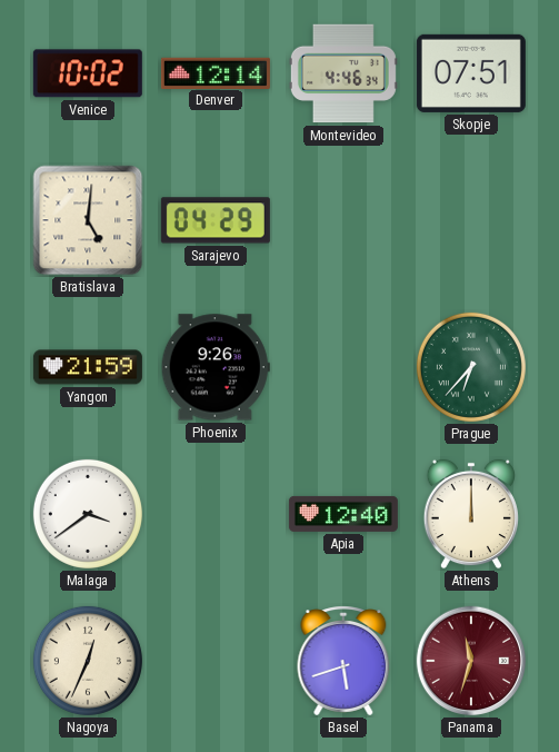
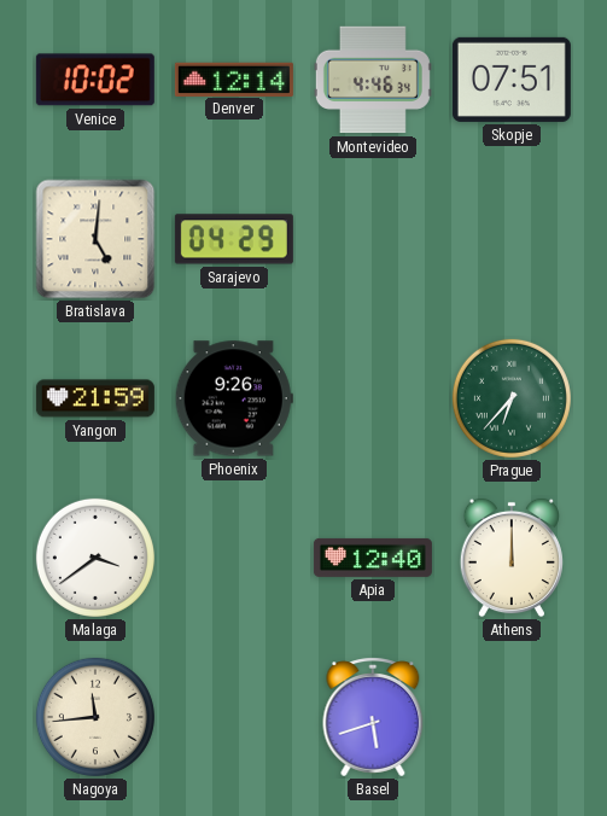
Nagoya: 12:34 -> 11:44 (95, 717)
Panama: 11:33 -> none (471, 661)
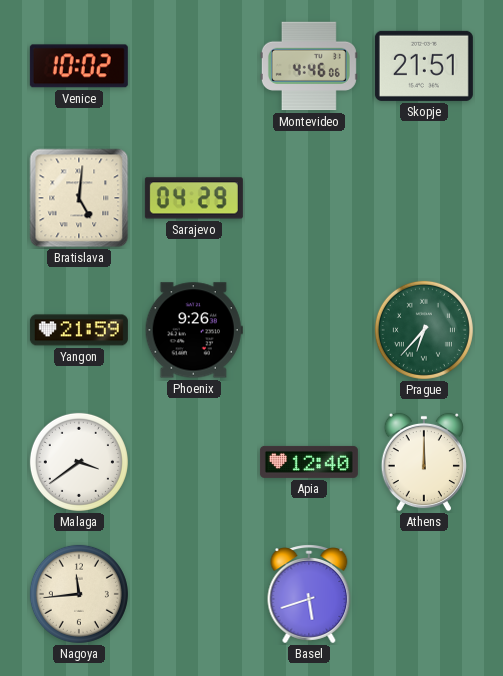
Denver: 12:14 -> none (234, 78)
Montevideo: 4:46:34 -> 4:46:06 (309, 66)
Skopje: 07:51 -> 21:51 (424, 66)
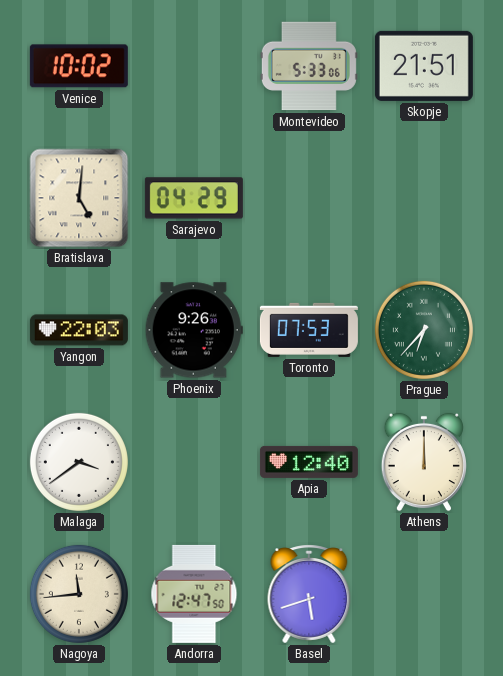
Montevideo: 4:46 -> 5:33 (309, 66)
Yangon: 21:59 -> 22:03 (79, 330)
Toronto: none -> 07:53 (309, 330)
Andorra: none -> 12:47 (194, 594)
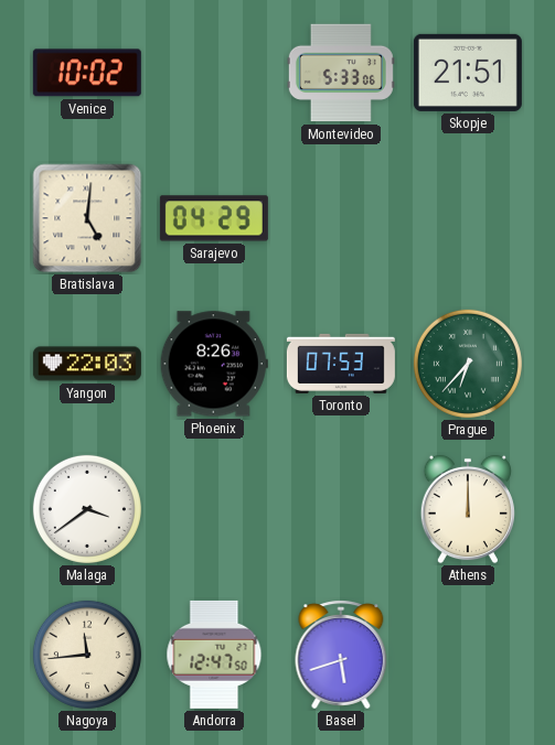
Phoenix: 9:26 -> 8:26 (214, 364)
Apia: 12:40 -> none (309, 462)
